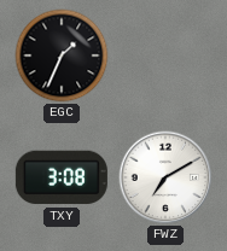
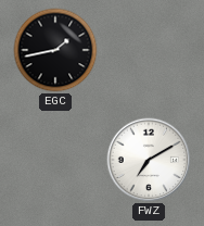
EGC: 1:34 -> 1:43 (55, 50)
TXY: 3:08 -> none (62, 177)
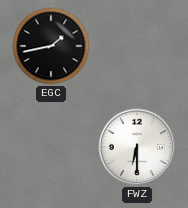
FWZ: 7:10 -> 6:30 (137, 147)
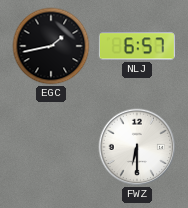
NLJ: none -> 6:57 (137, 46)
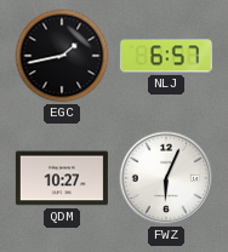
QDM: none -> 10:27 (62, 178)
FWZ: 6:30 -> 6:04 (166, 178)
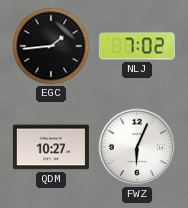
EGC: 1:43 -> 1:44 (51, 46)
NLJ: 6:57 -> 7:02 (137, 46)
